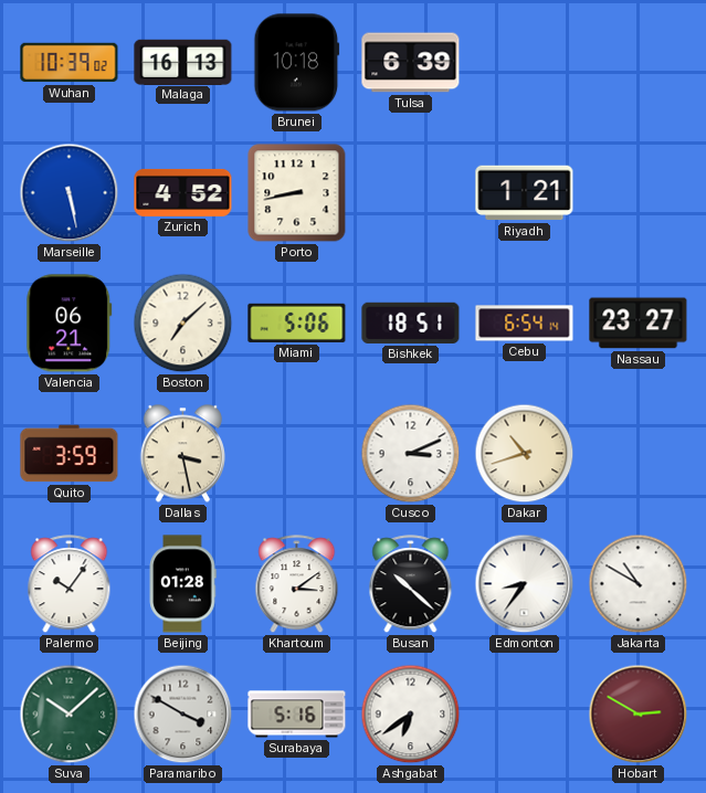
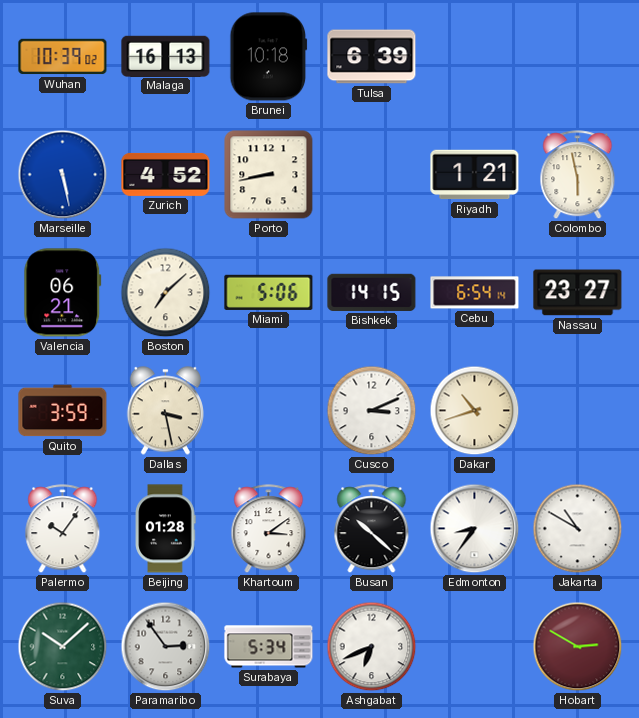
Colombo: none -> 5:58 (578, 175)
Bishkek: 18:51 -> 14:15 (372, 292)
Paramaribo: 3:50 -> 2:54 (166, 647)
Surabaya: 5:16 -> 5:34 (269, 647)
Ashgabat: 6:39 -> 6:41 (372, 647)
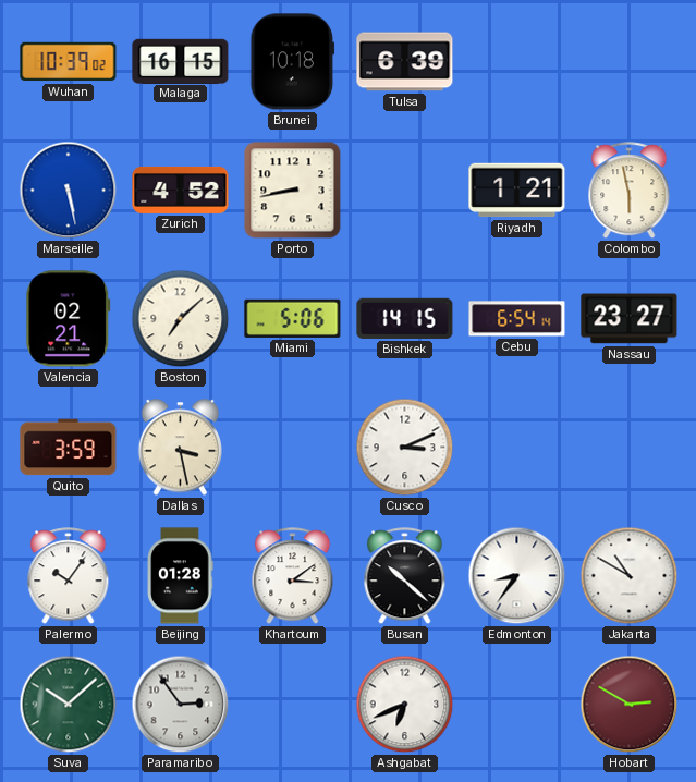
Malaga: 16:13 -> 16:15 (181, 61)
Valencia: 06:21 -> 02:21 (69, 319)
Dakar: 10:42 -> none (475, 411)
Surabaya: 5:34 -> none (269, 647)
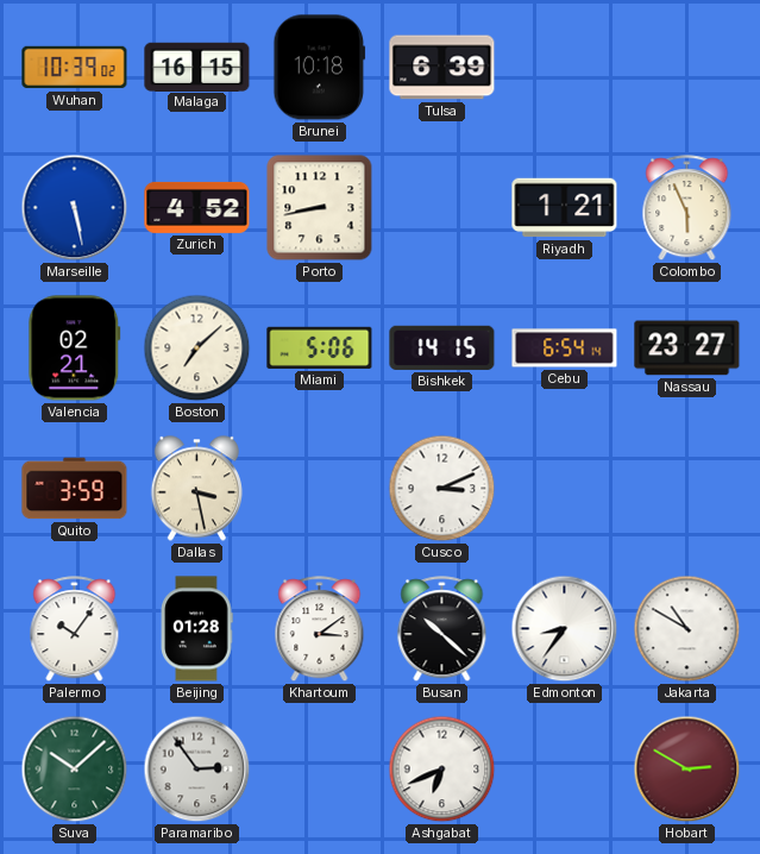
Colombo: 5:58 -> 5:56 (687, 208)
